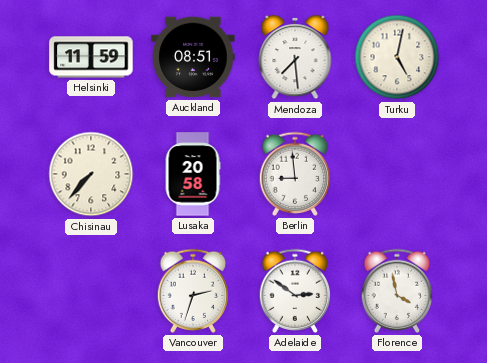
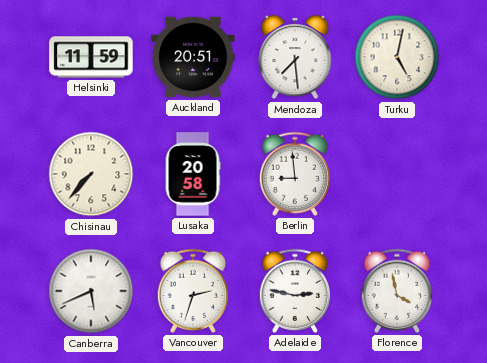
Auckland: 08:51 -> 20:51 (193, 57)
Canberra: none -> 5:41 (91, 291)
Adelaide: 2:51 -> 2:47 (295, 291)
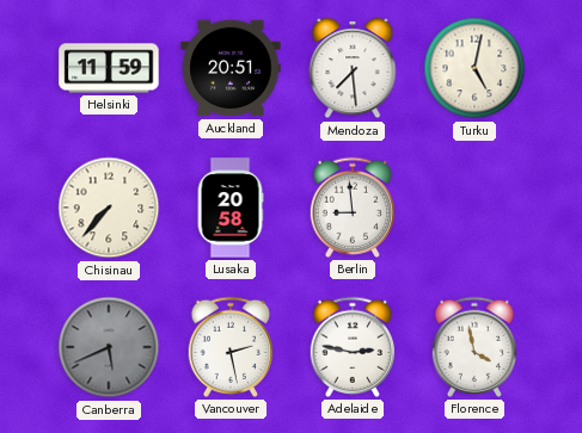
Canberra dial: white -> grey (109, 347)
Vancouver: 2:33 -> 2:28 (231, 347)
